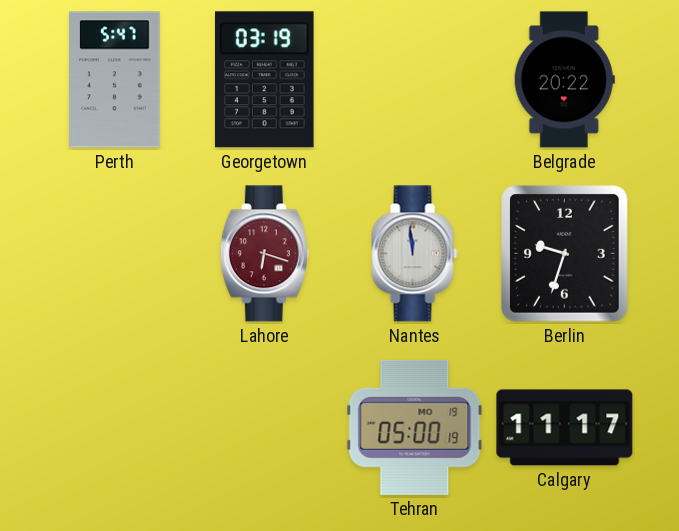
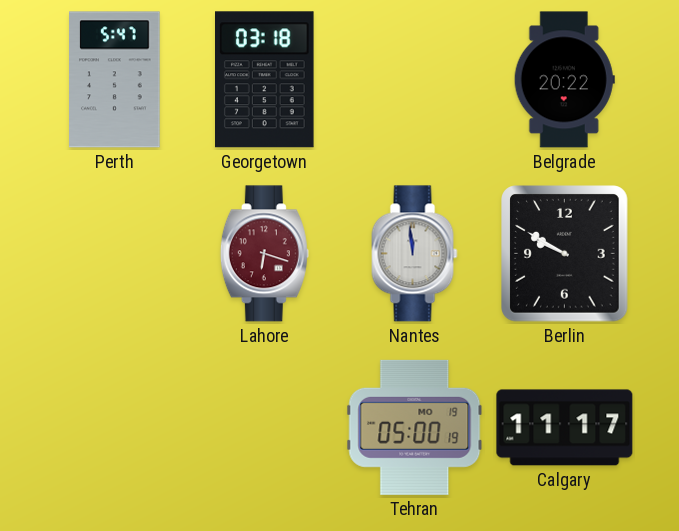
Georgetown: 03:19 -> 03:18 (265, 80)
Berlin: 9:33 -> 9:50 (565, 254)
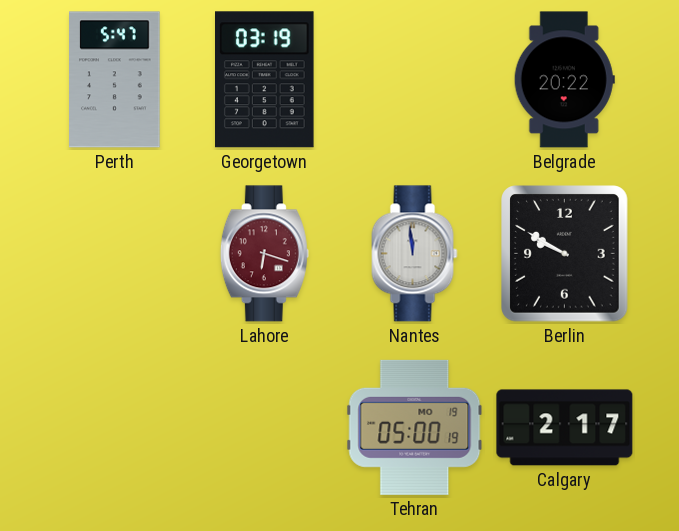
Georgetown: 03:18 -> 03:19 (265, 80)
Calgary: 11:17 -> 2:17 (565, 428)
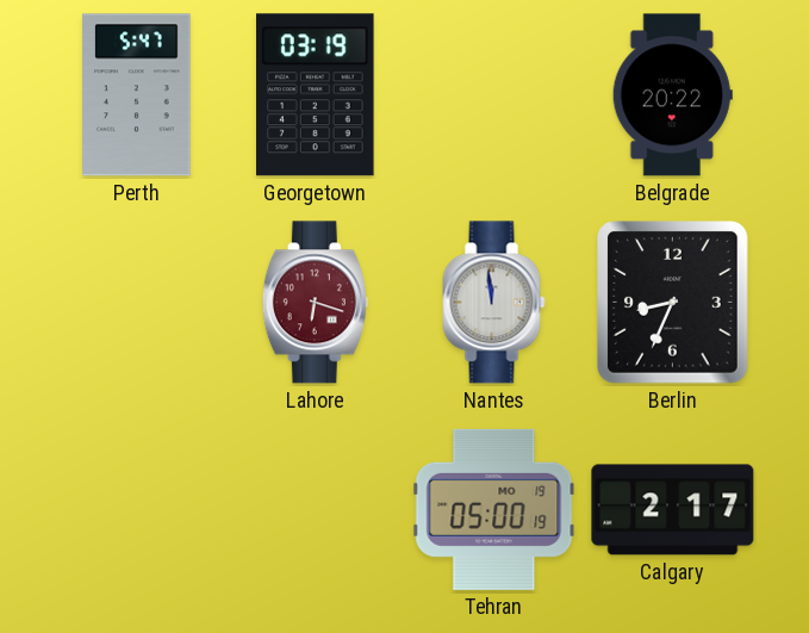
Berlin: 9:50 -> 8:34 (673, 303)
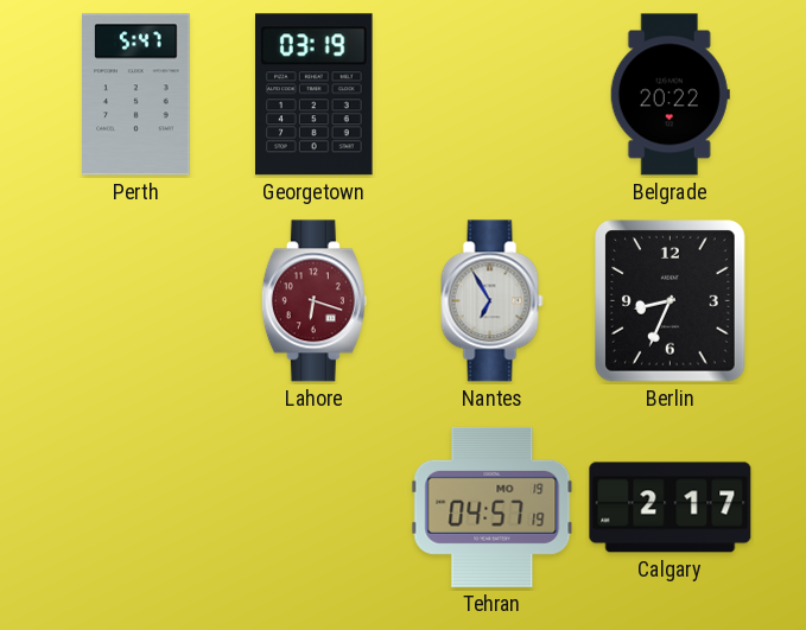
Nantes: 11:59 -> 6:55 (493, 301)
Tehran: 05:00 -> 04:57 (493, 507)
